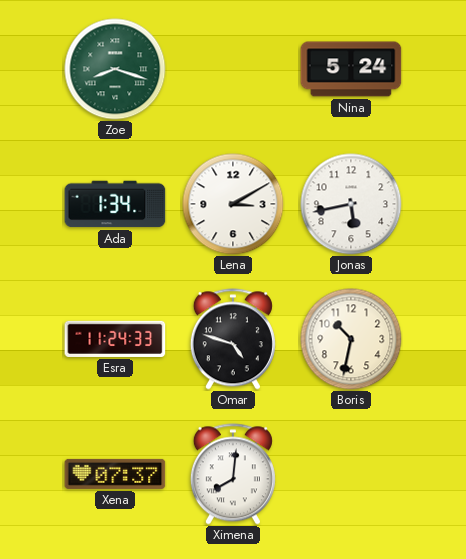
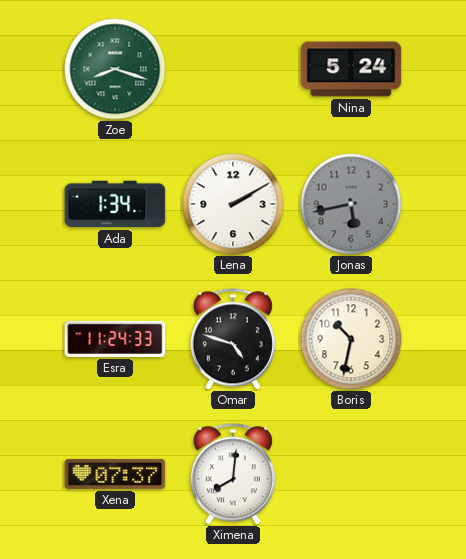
Lena: 3:10 -> 2:10 (233, 204)
Jonas dial: white -> grey (351, 204)
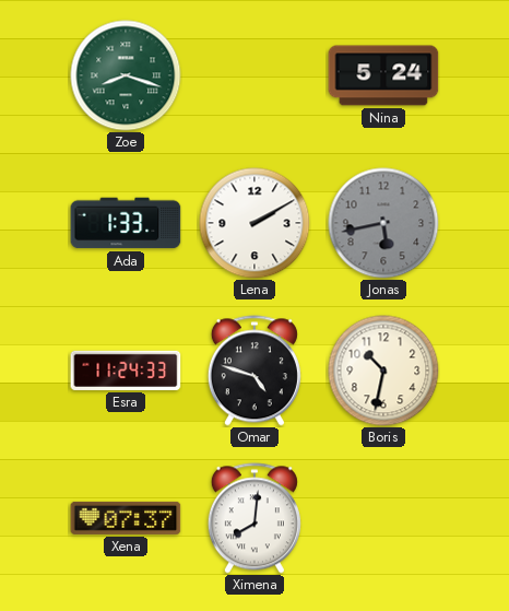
Ada: 1:34 -> 1:33 (126, 223)
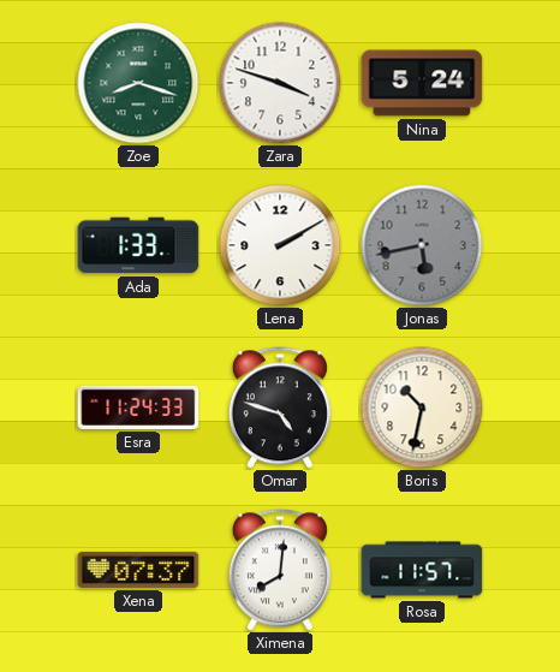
Zara: none -> 3:48 (280, 83)
Rosa: none -> 11:57 (422, 570)
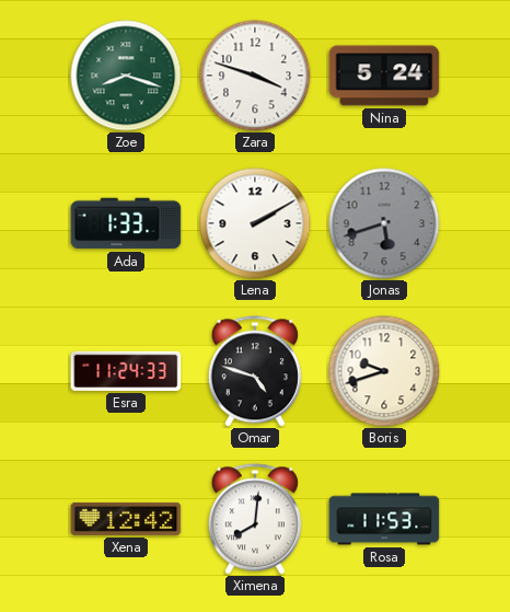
Jonas: 5:43 -> 5:42 (384, 223)
Boris: 10:32 -> 9:42 (384, 371)
Xena: 07:37 -> 12:42 (126, 519)
Rosa: 11:57 -> 11:53 (384, 519)
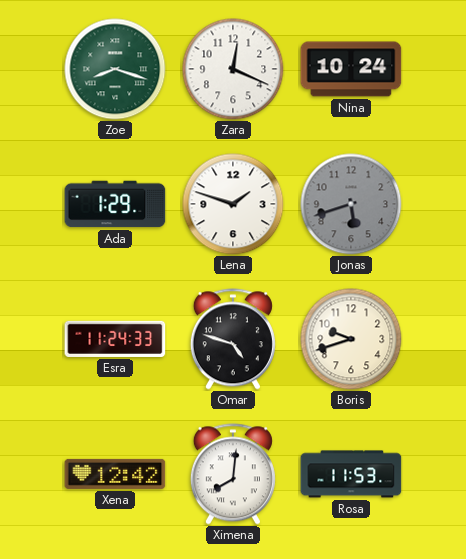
Zara: 3:48 -> 12:19 (233, 69)
Nina: 5:24 -> 10:24 (351, 69)
Ada: 1:33 -> 1:29 (115, 204)
Lena: 2:10 -> 1:48 (233, 204)
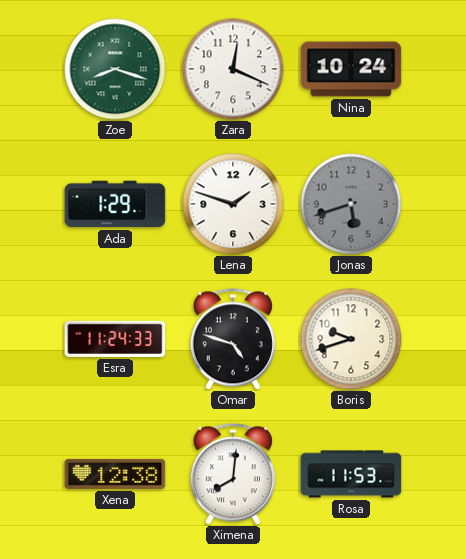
Xena: 12:42 -> 12:38 (115, 474)
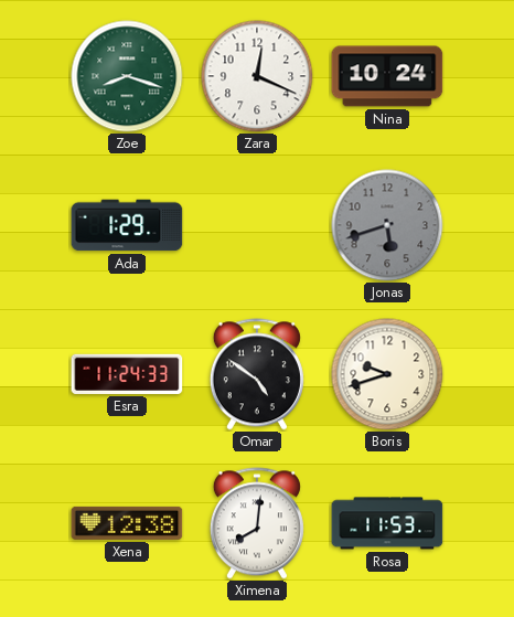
Lena: 1:48 -> none (233, 204)
Omar: 4:48 -> 4:51 (257, 374)
